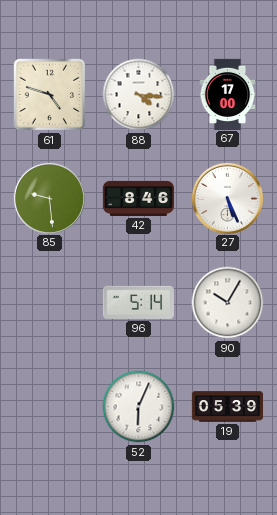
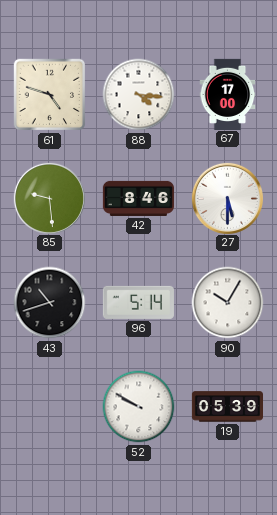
27: 5:26 -> 5:30 (227, 198)
43: none -> 10:42 (50, 303)
52: 6:04 -> 9:50 (139, 407)
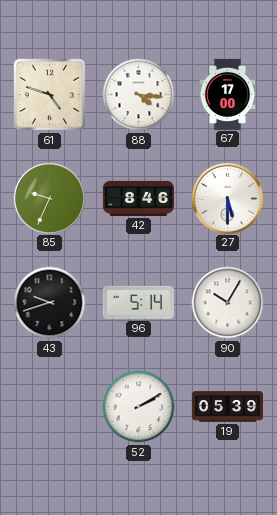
85: 9:29 -> 9:34 (49, 198)
43: 10:42 -> 9:42 (50, 303)
52: 9:50 -> 2:10 (139, 407)
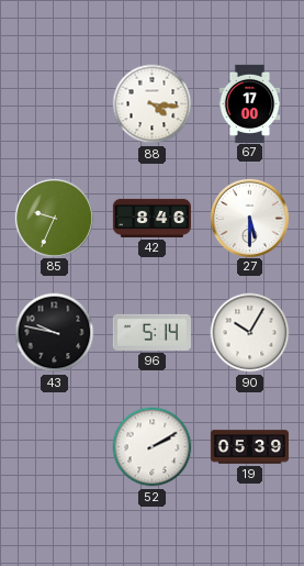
61: 4:48 -> none (50, 95)
43: 9:42 -> 9:47 (55, 333)
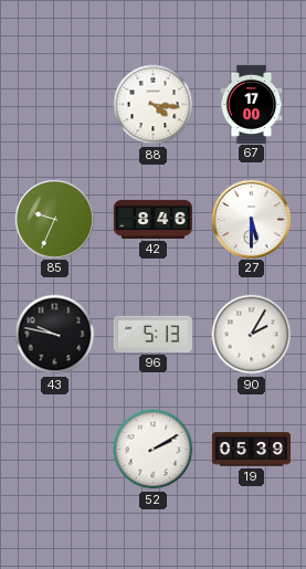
96: 5:14 -> 5:13 (152, 334)
90: 10:05 -> 2:05 (252, 335)
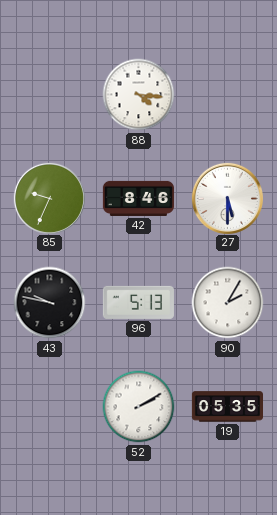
67: 17:00 -> none (252, 104)
19: 05:39 -> 05:35 (227, 407)
